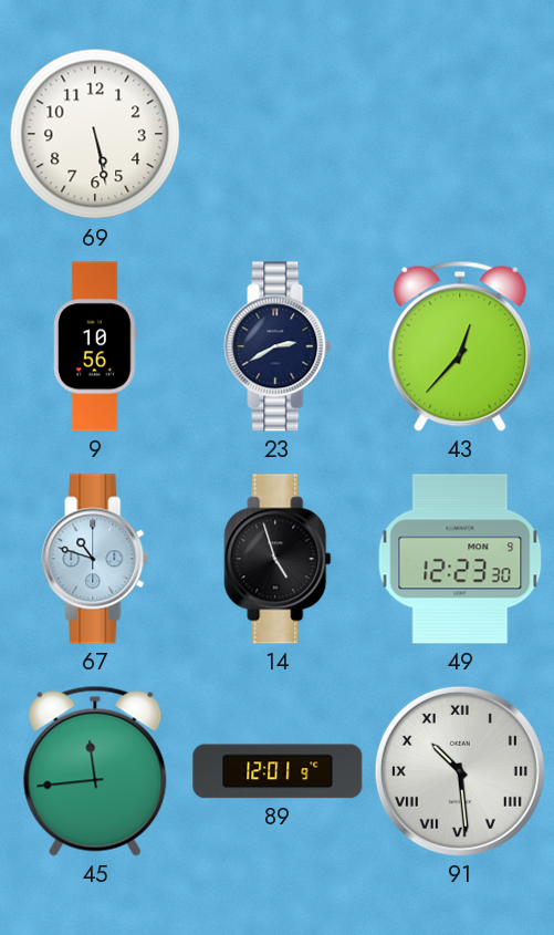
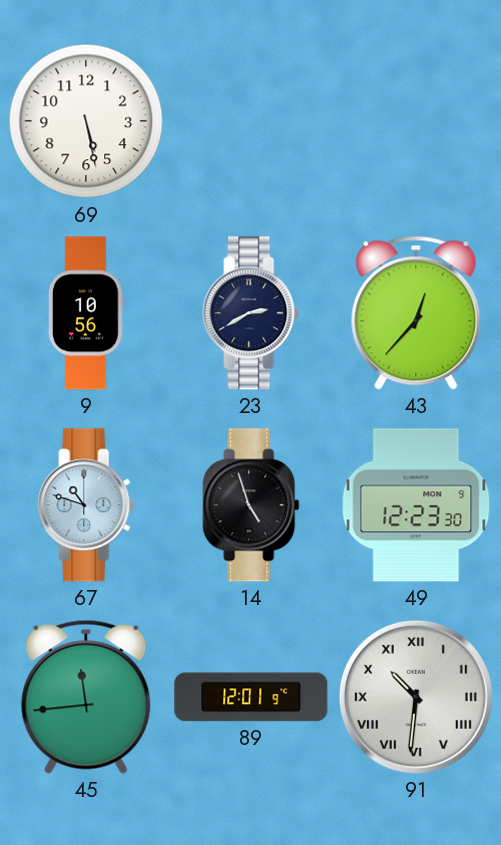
91: 10:29 -> 10:31 (416, 697)
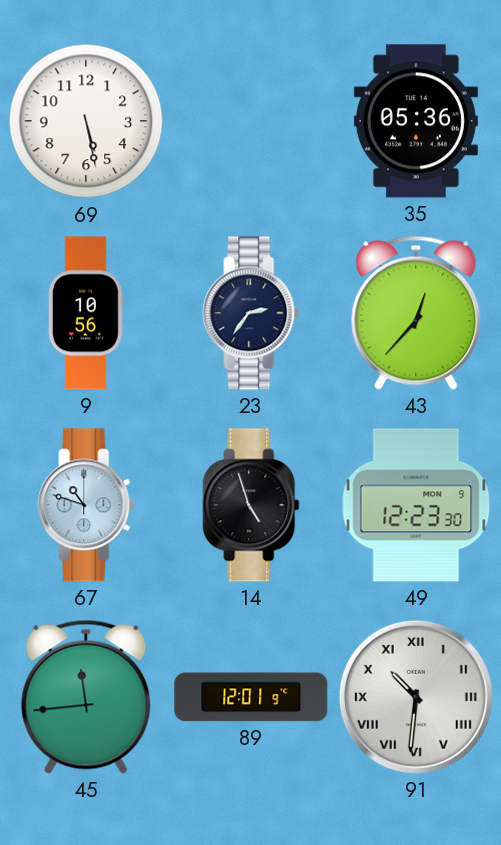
35: none -> 05:36 (416, 121)
23: 2:40 -> 2:36 (251, 313)
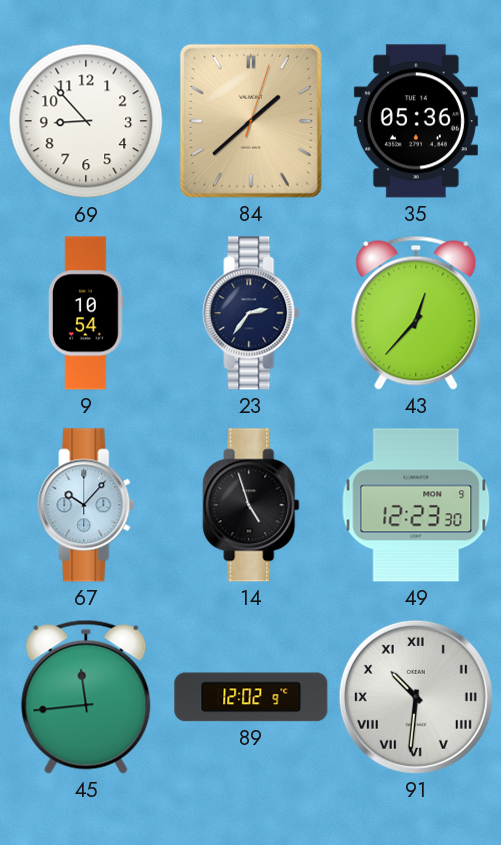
69: 5:28 -> 8:53 (86, 121)
84: none -> 1:38 (251, 121)
9: 10:56 -> 10:54 (86, 313)
67: 10:48 -> 10:07 (86, 505)
89: 12:01 -> 12:02 (251, 697)
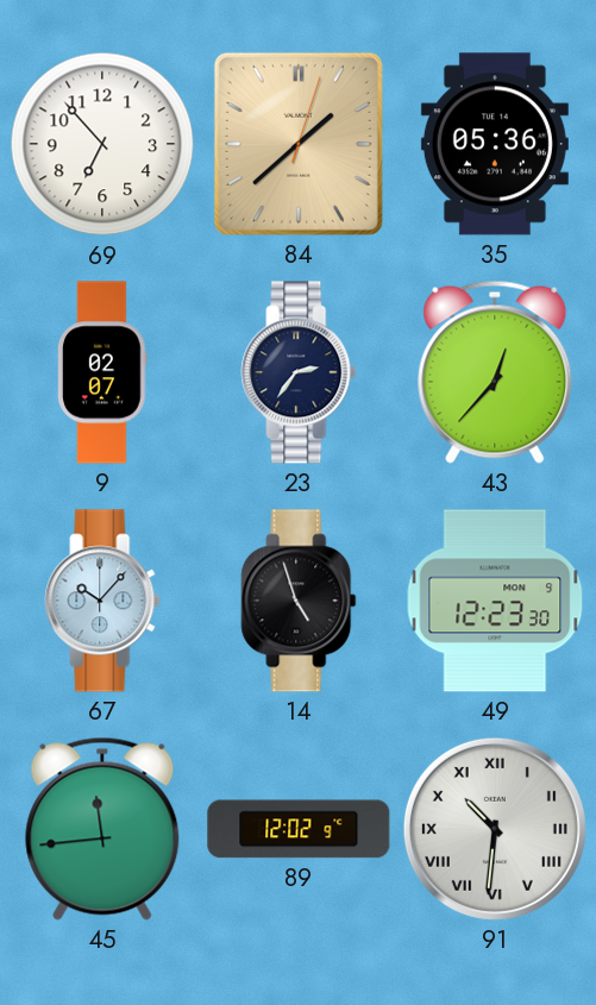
69: 8:53 -> 6:53 (102, 144)
9: 10:54 -> 02:07 (102, 372)
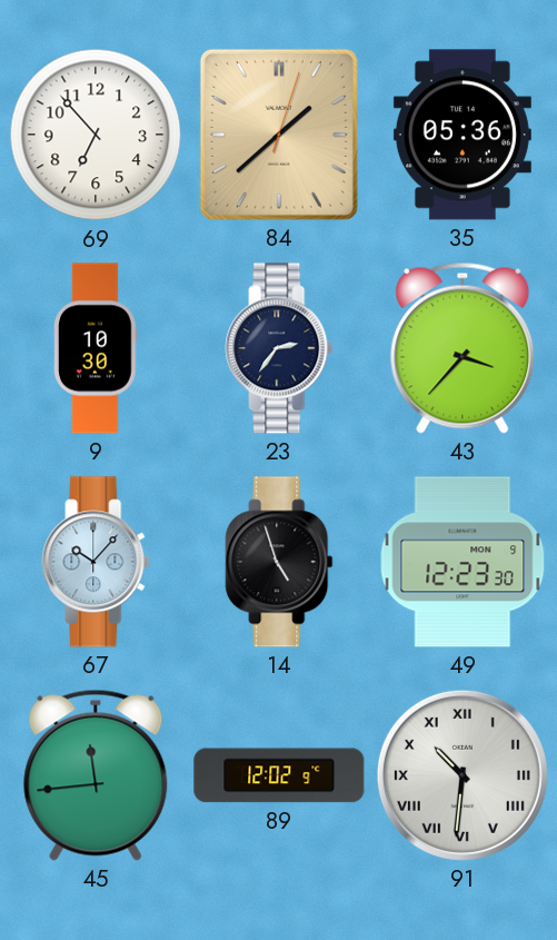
9: 02:07 -> 10:30 (96, 348)
43: 12:37 -> 3:37 (462, 348)
